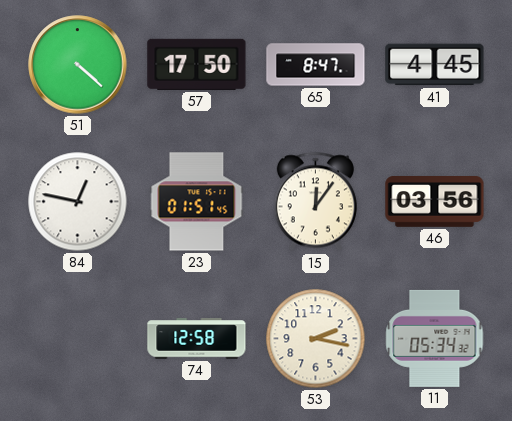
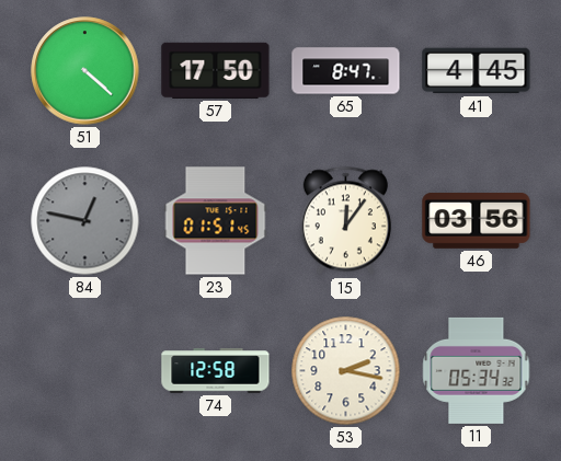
84 dial: white -> grey (85, 221)
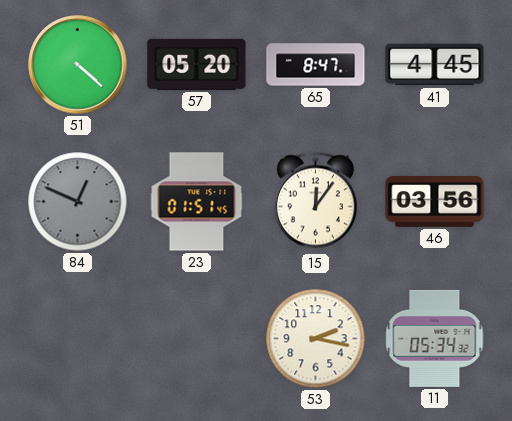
57: 17:50 -> 05:20 (197, 64)
84: 12:47 -> 12:49 (78, 202)
74: 12:58 -> none (216, 371)
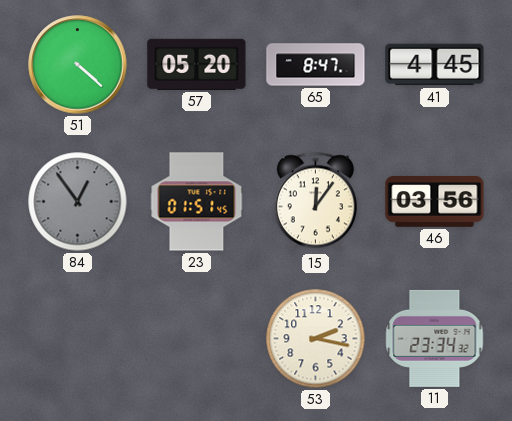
84: 12:49 -> 12:54 (78, 202)
11: 05:34 -> 23:34 (435, 338)
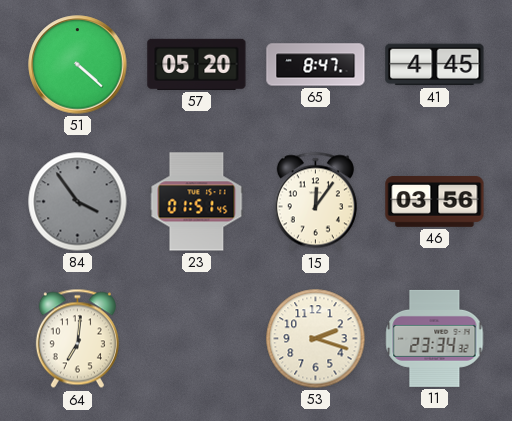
84: 12:54 -> 3:54 (78, 202)
64: none -> 7:01 (77, 339)
53: 2:17 -> 2:18 (316, 339)
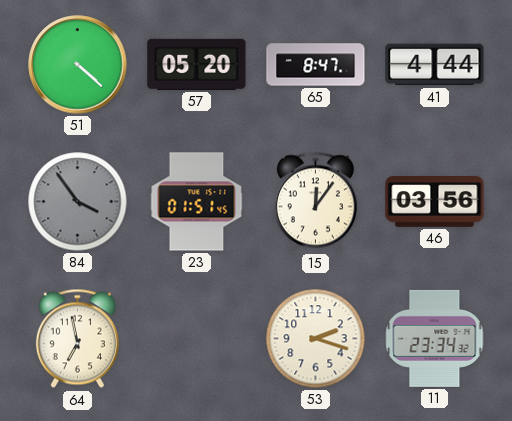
41: 4:45 -> 4:44 (435, 65)
64: 7:01 -> 6:58 (77, 339)
